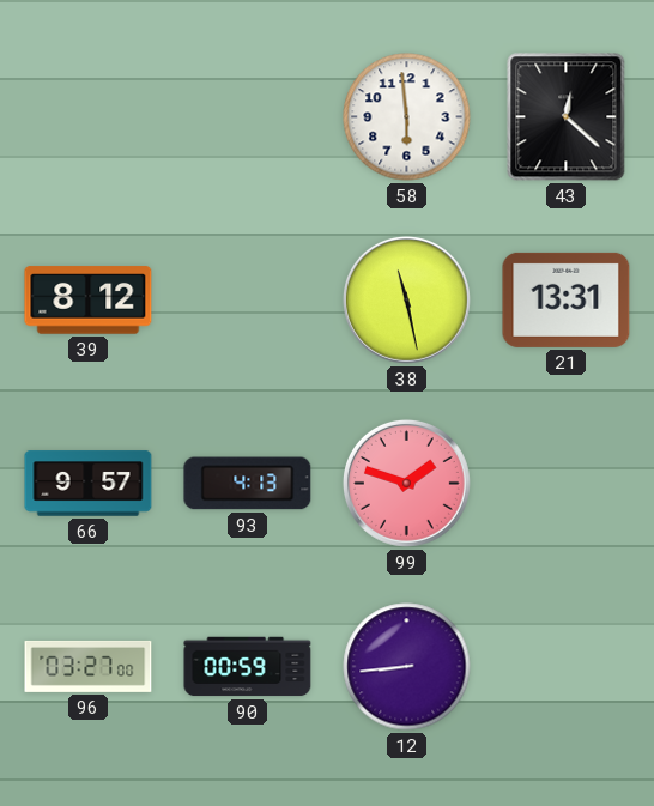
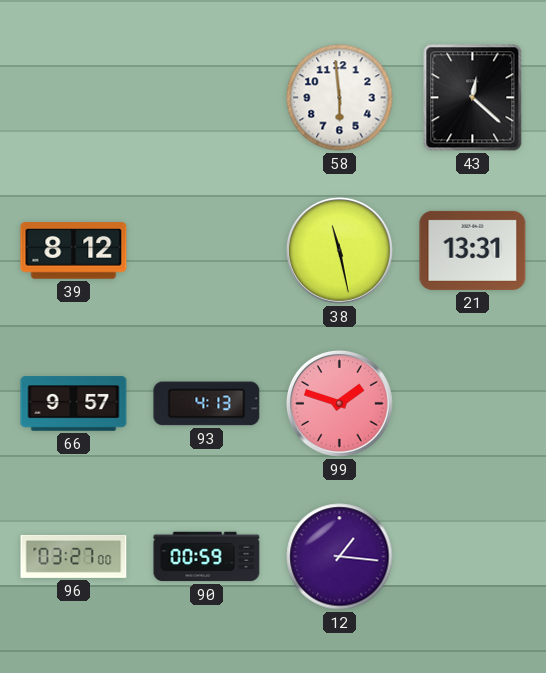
12: 8:44 -> 1:16 (340, 557)
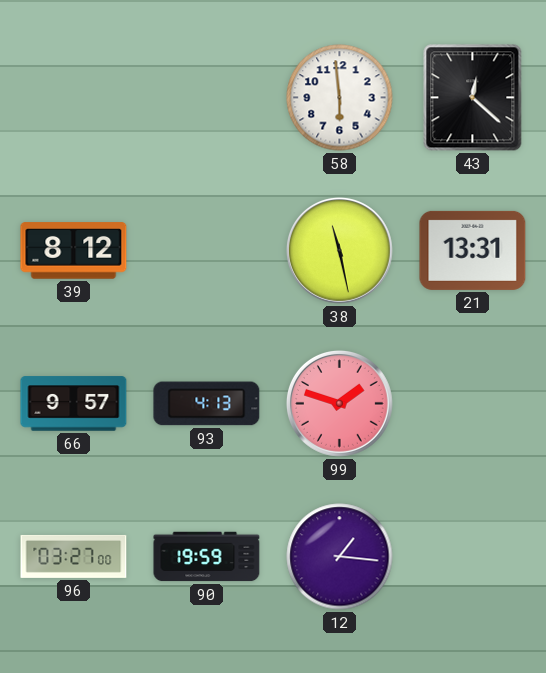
90: 00:59 -> 19:59 (207, 557)
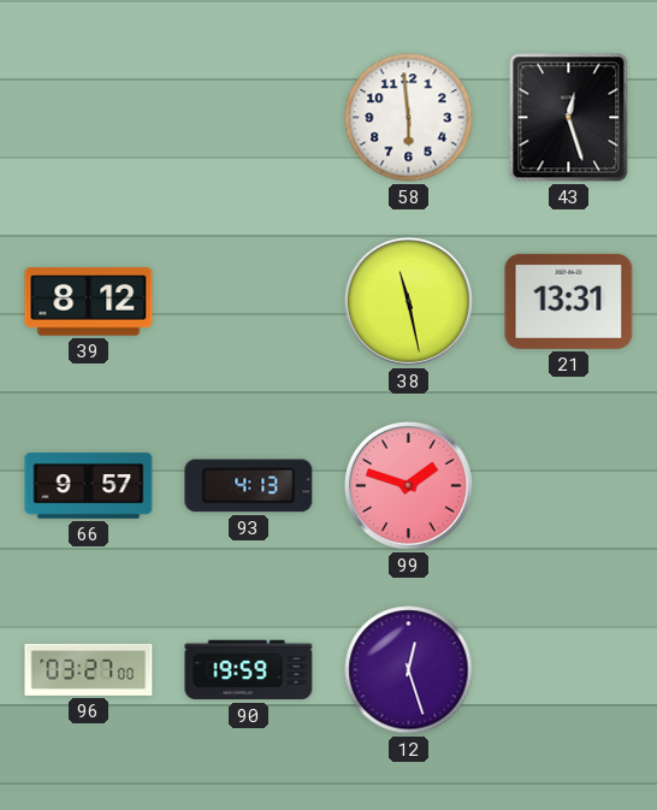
43: 12:22 -> 12:27 (569, 118)
12: 1:16 -> 12:27 (409, 670)
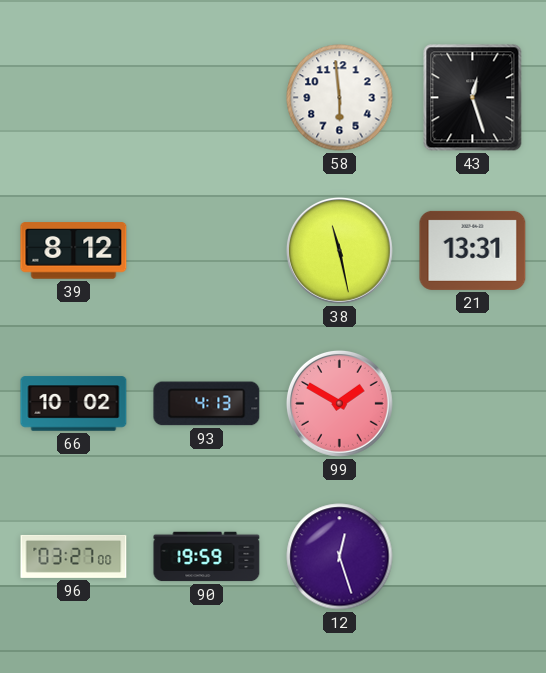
66: 9:57 -> 10:02 (74, 404)
99: 1:48 -> 1:50 (339, 403)
